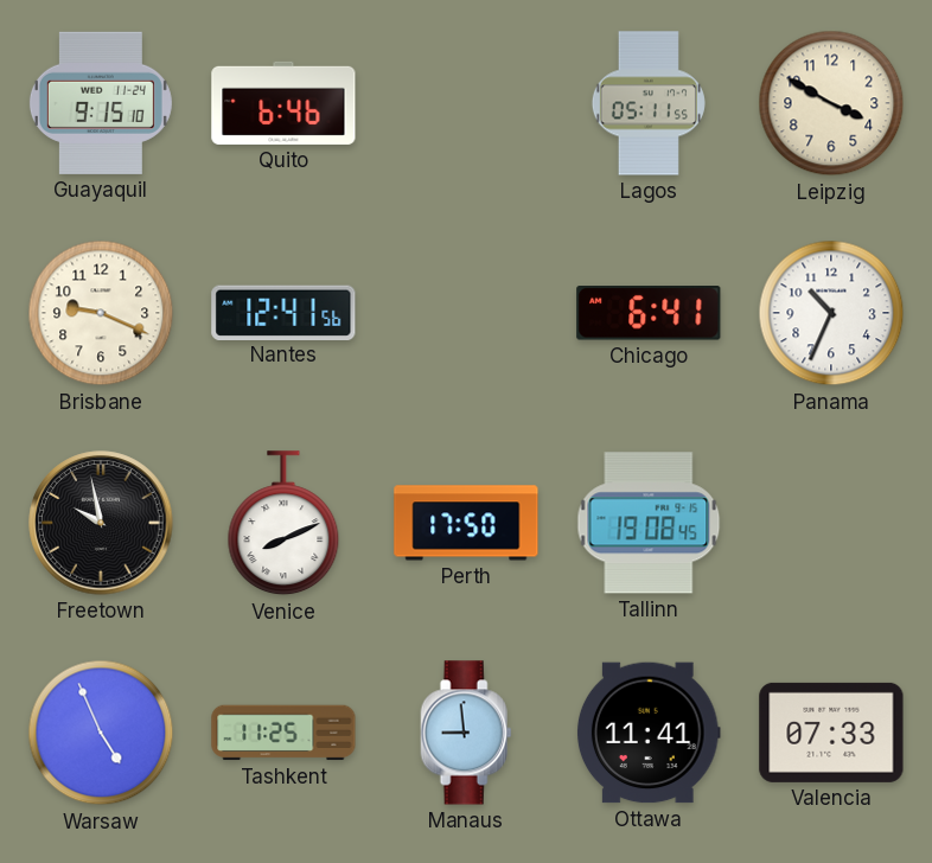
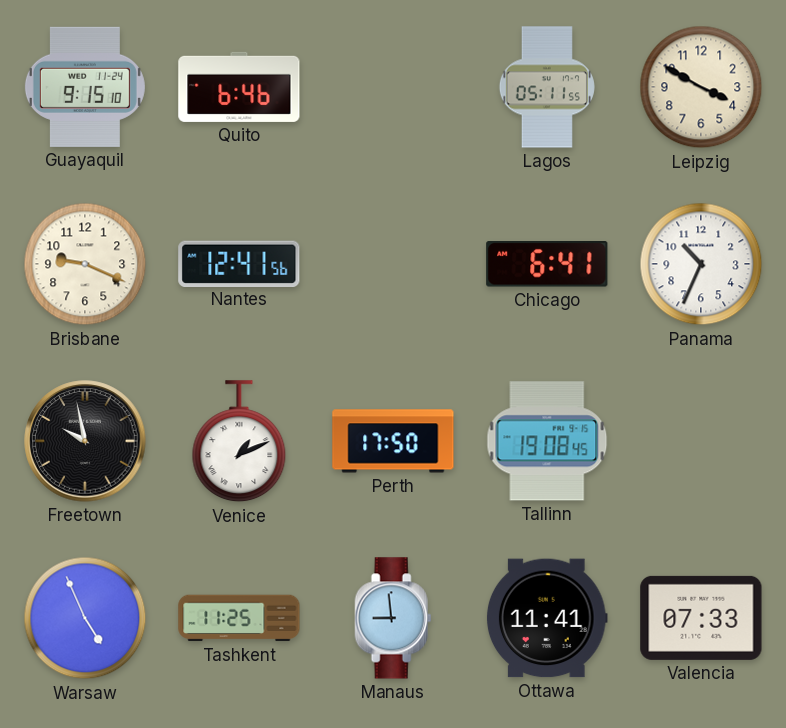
Venice: 8:11 -> 1:11 (239, 442)
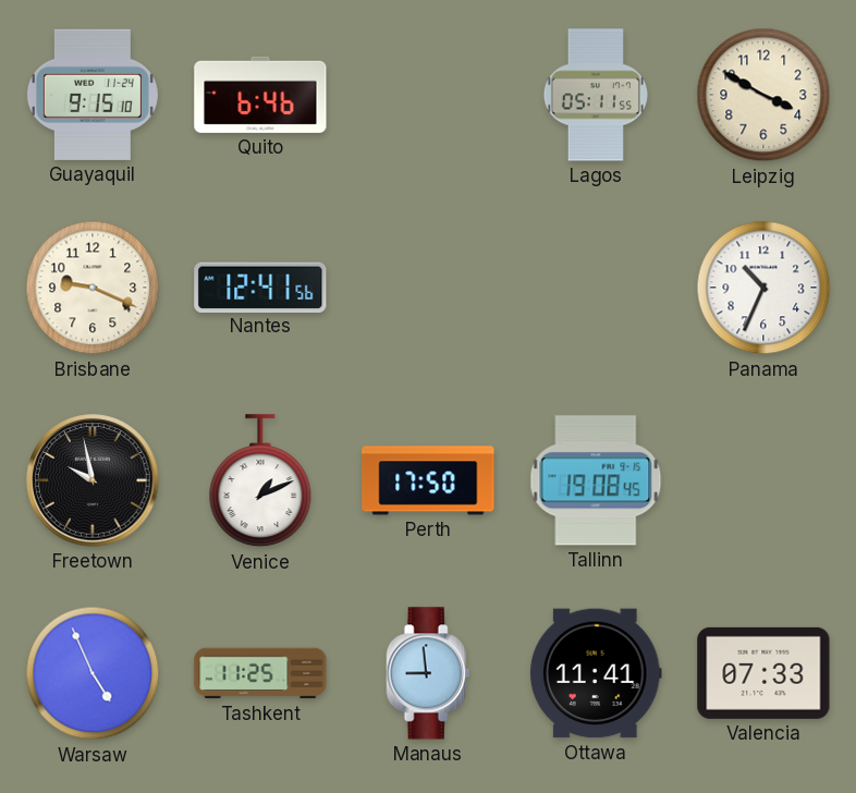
Chicago: 6:41 -> none (547, 264)
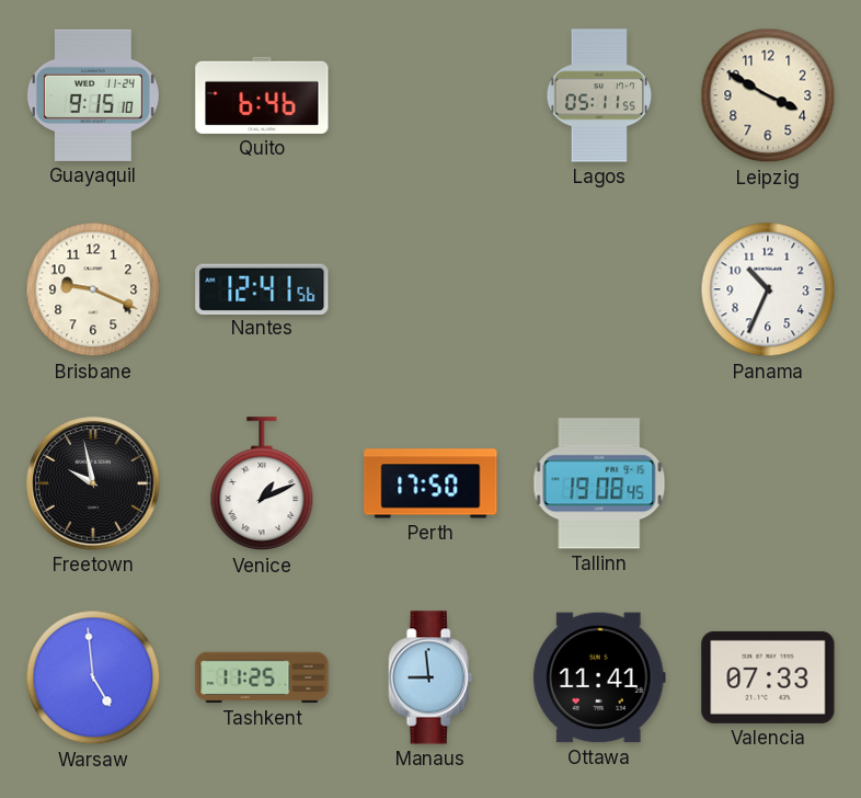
Warsaw: 4:56 -> 4:59 (93, 677)
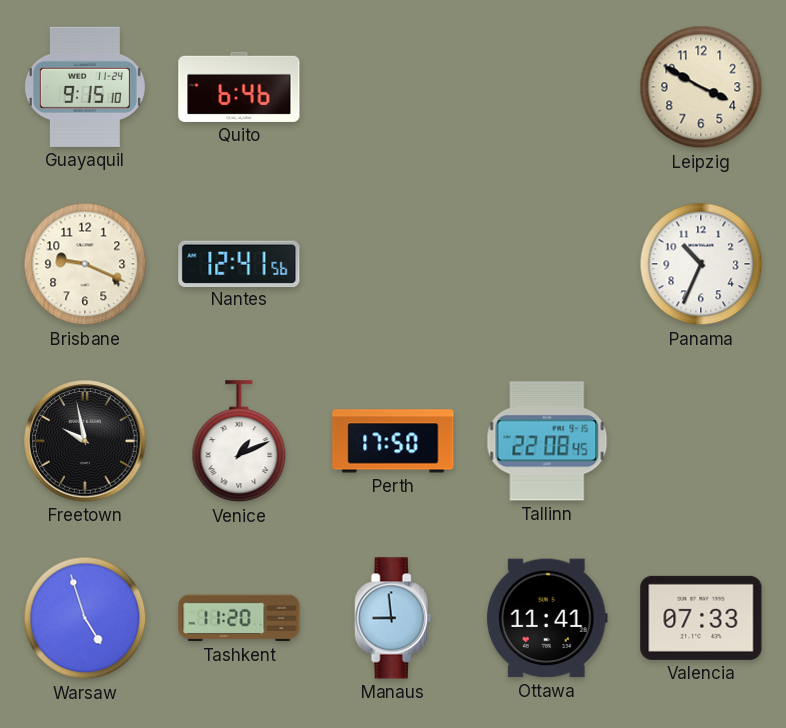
Lagos: 05:11 -> none (599, 95)
Tallinn: 19:08 -> 22:08 (547, 441)
Warsaw: 4:59 -> 4:57 (85, 618)
Tashkent: 11:25 -> 11:20 (239, 618)
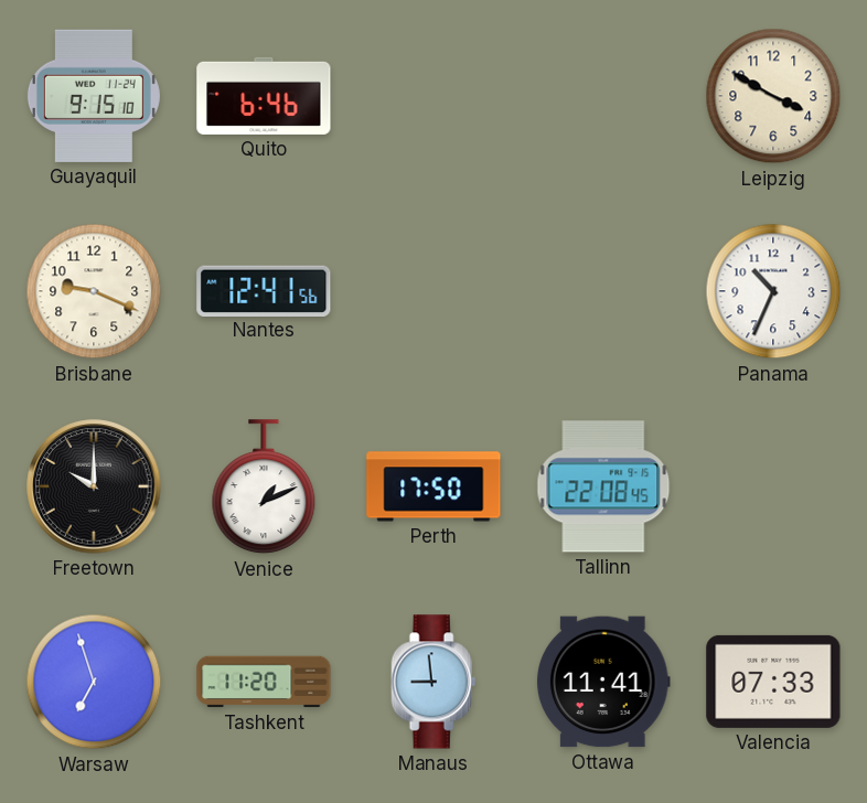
Freetown: 9:58 -> 10:00 (94, 486)
Warsaw: 4:57 -> 6:57 (94, 682)
